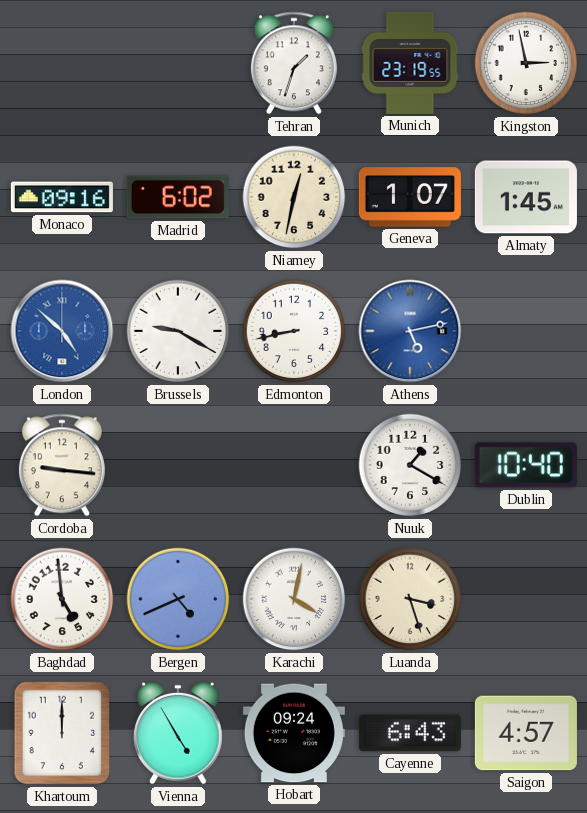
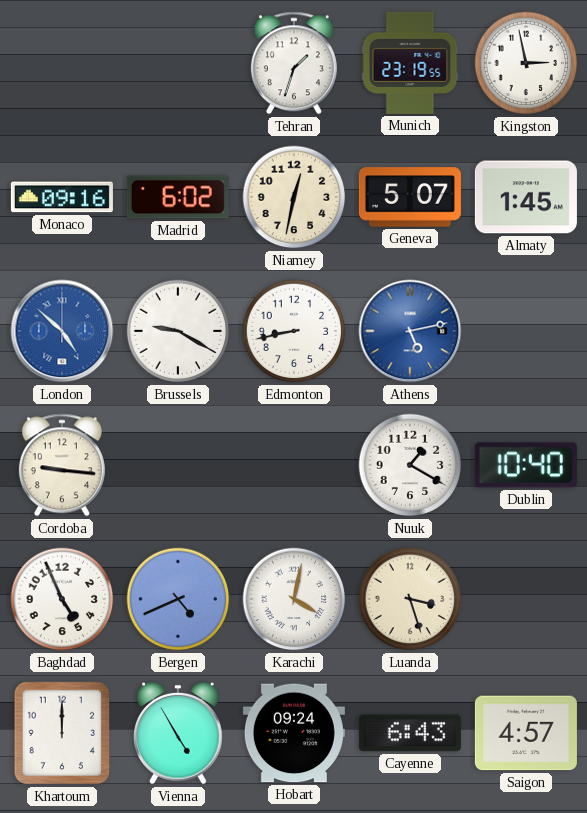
Geneva: 1:07 -> 5:07 (410, 197)
Baghdad: 4:59 -> 4:56 (62, 599)
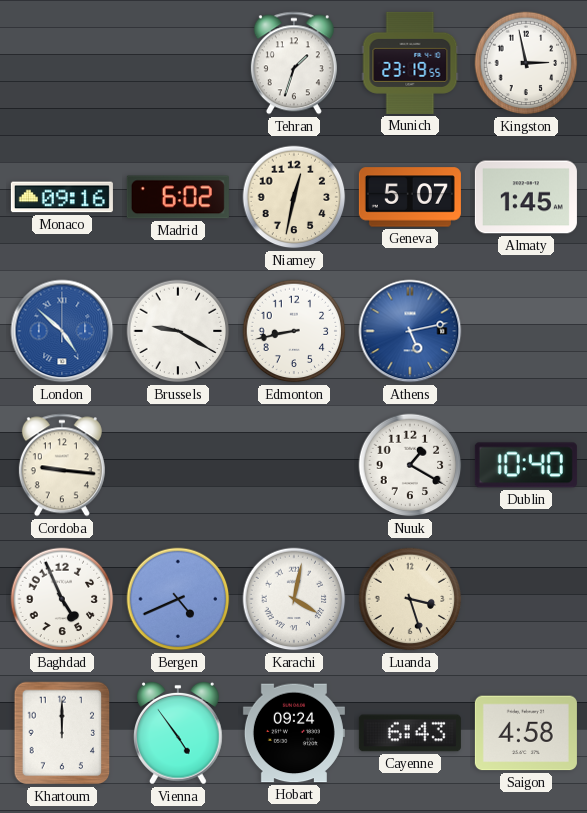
Vienna: 4:55 -> 4:54 (179, 733)
Saigon: 4:57 -> 4:58 (526, 733)
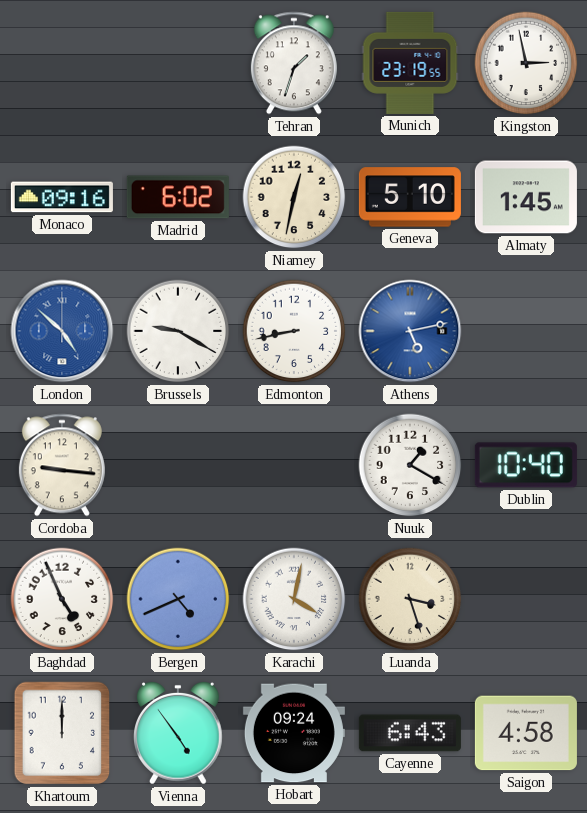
Geneva: 5:07 -> 5:10 (410, 197)
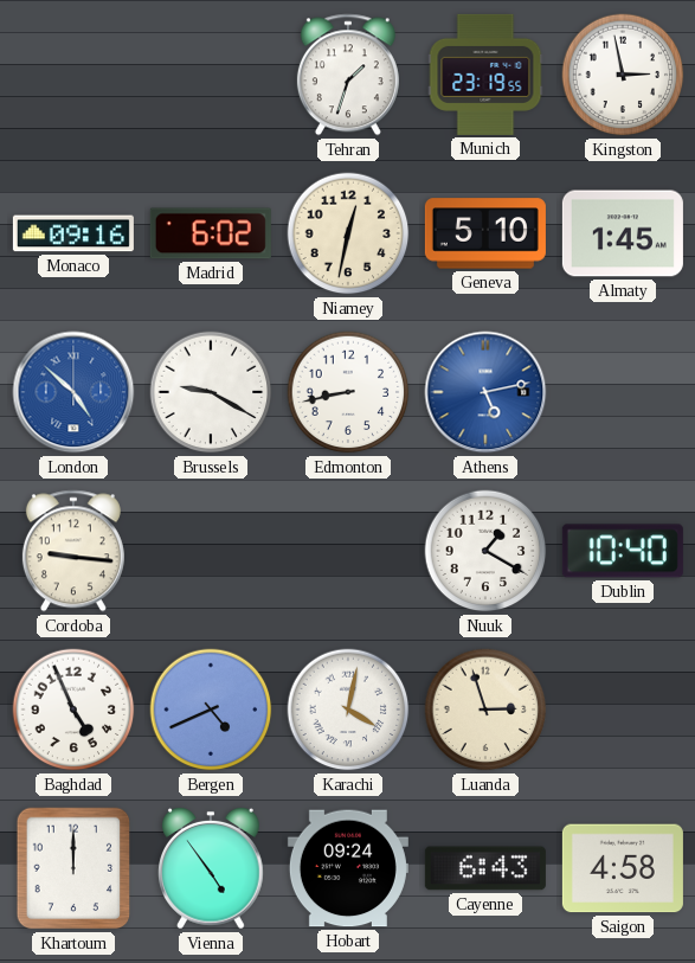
Luanda: 3:27 -> 2:57 (485, 710)
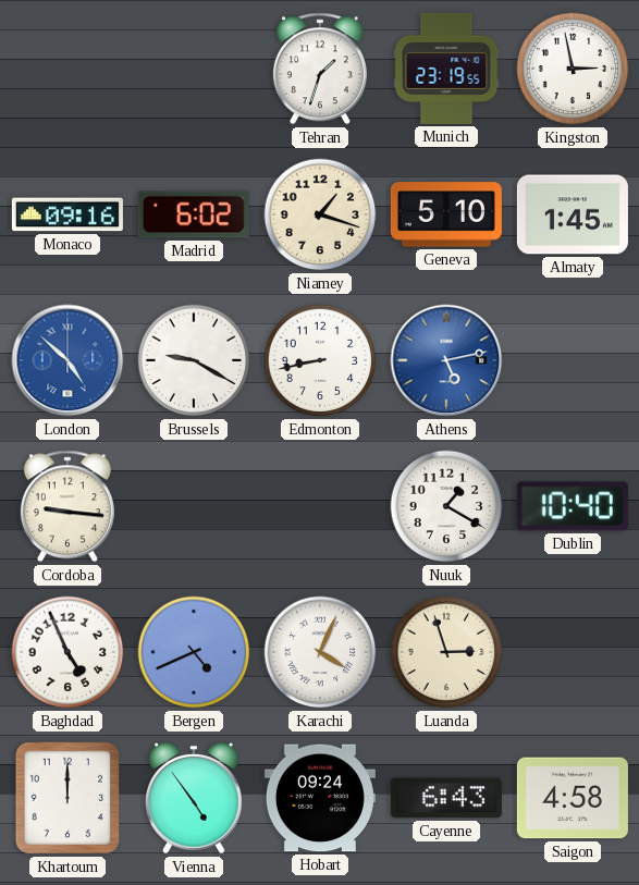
Niamey: 12:32 -> 1:18 (320, 214)
Karachi: 4:02 -> 4:04 (320, 652)
